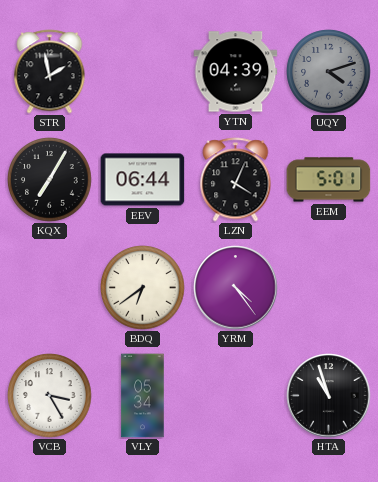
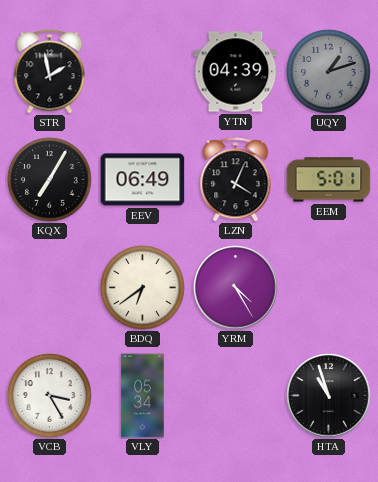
UQY: 4:12 -> 1:12 (329, 72)
EEV: 06:44 -> 06:49 (143, 180)
YRM: 4:24 -> 4:25 (236, 288)
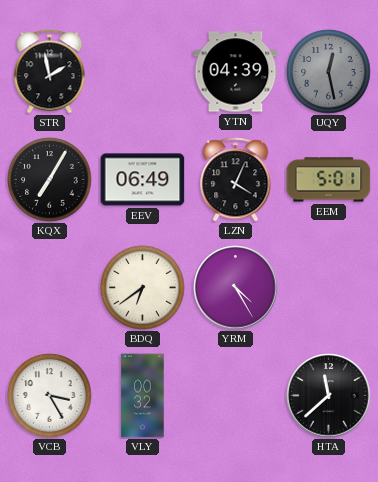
UQY: 1:12 -> 12:28 (329, 72)
VLY: 05:34 -> 00:32 (143, 396)
HTA: 10:57 -> 11:38 (329, 396)
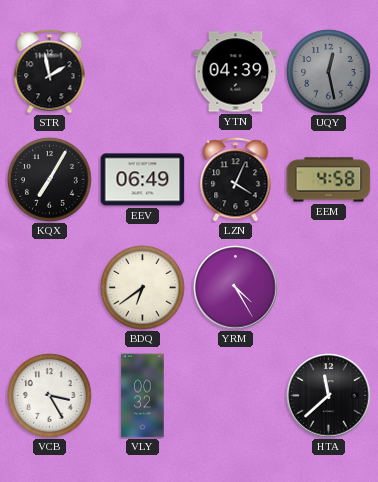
EEM: 5:01 -> 4:58 (329, 180)
